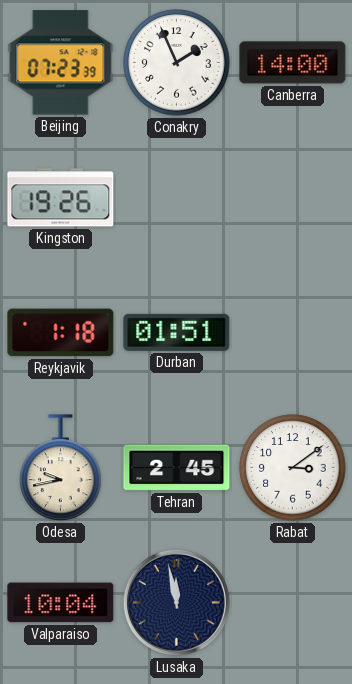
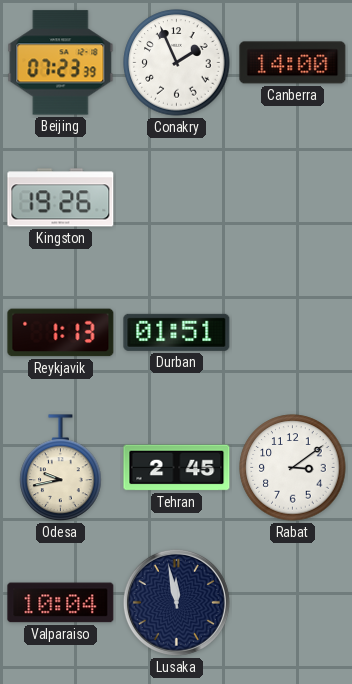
Reykjavik: 1:18 -> 1:13 (61, 333)
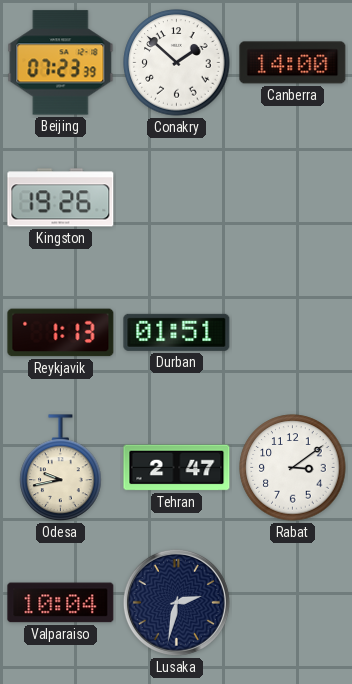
Conakry: 1:56 -> 1:52 (177, 63)
Tehran: 2:45 -> 2:47 (177, 468)
Lusaka: 11:58 -> 2:32 (176, 602)
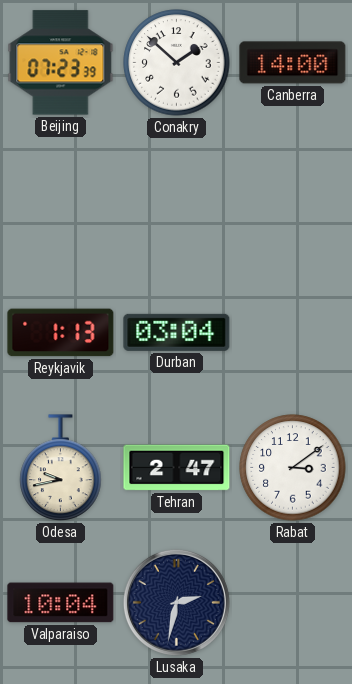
Kingston: 19:26 -> none (61, 198)
Durban: 01:51 -> 03:04 (177, 332)
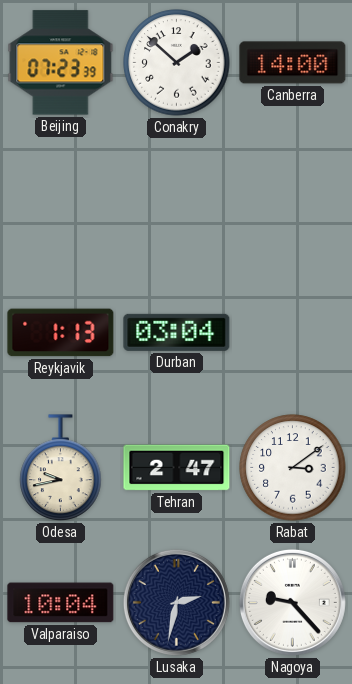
Nagoya: none -> 9:23 (292, 602)
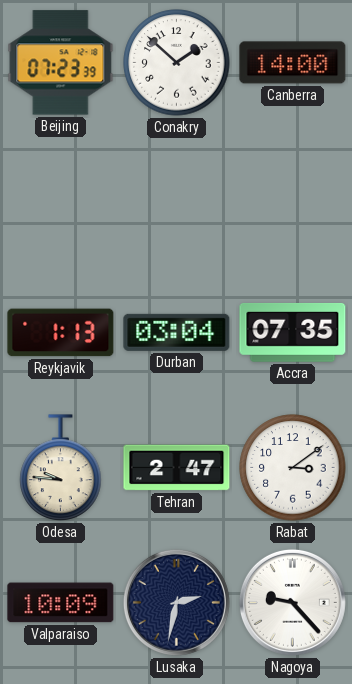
Accra: none -> 07:35 (293, 332)
Odesa: 9:43 -> 9:46 (61, 468)
Valparaiso: 10:04 -> 10:09 (61, 603)
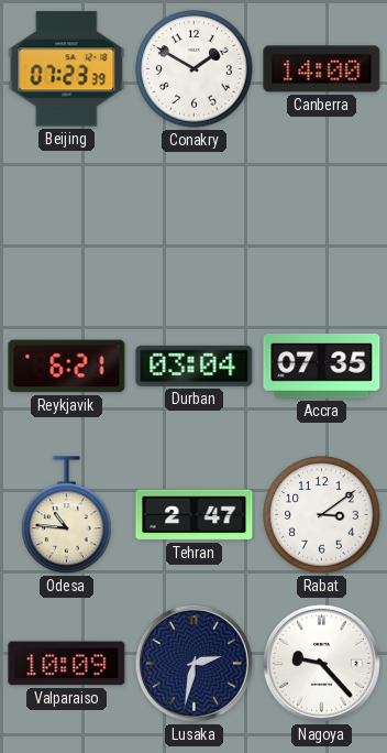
Conakry: 1:52 -> 1:50 (195, 69)
Reykjavik: 1:13 -> 6:21 (67, 367)
Odesa: 9:46 -> 10:46 (67, 515)
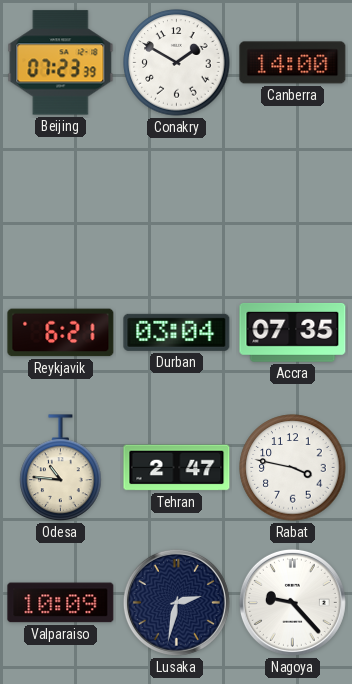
Rabat: 3:09 -> 3:47 (293, 468)
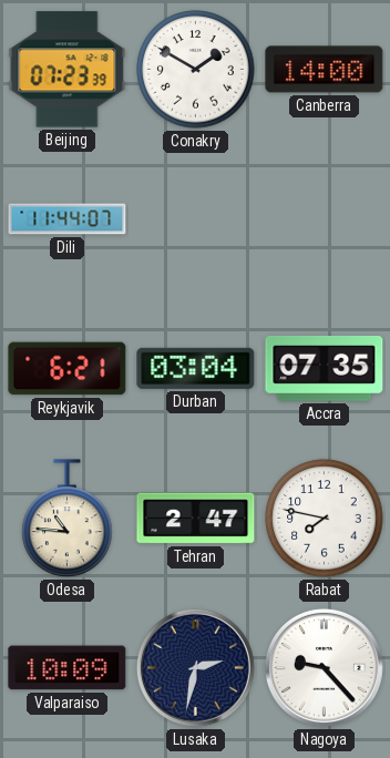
Dili: none -> 11:44 (68, 219)
Rabat: 3:47 -> 7:47 (325, 519)
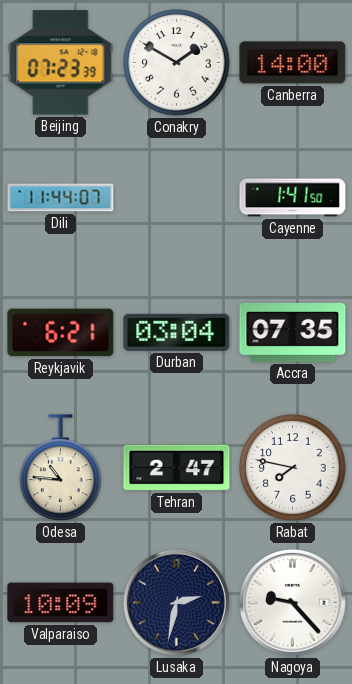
Cayenne: none -> 1:41 (293, 198)
